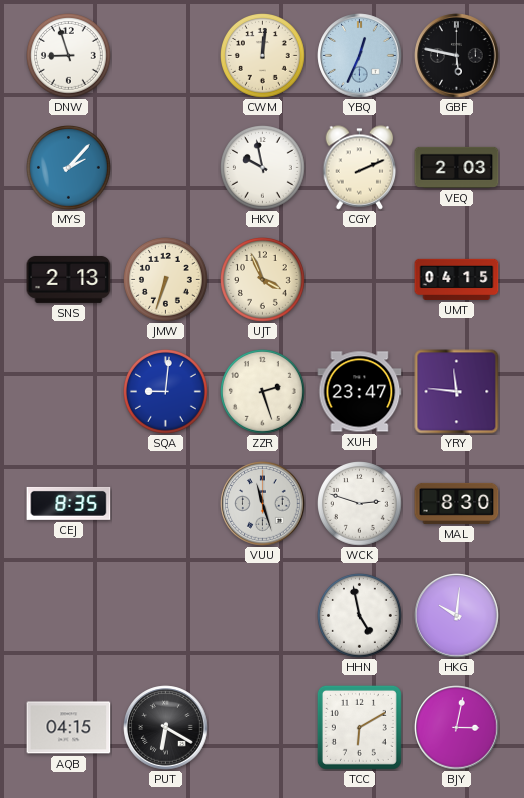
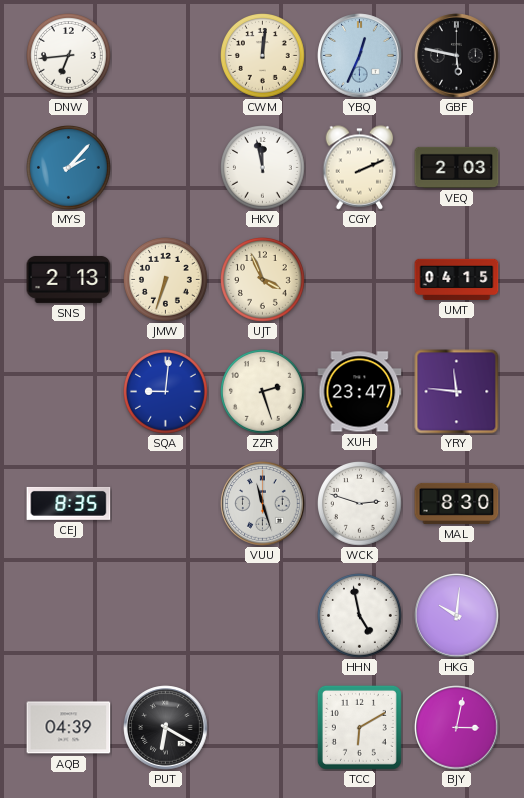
DNW: 8:57 -> 6:44 (69, 56)
HKV: 9:58 -> 11:58 (263, 168)
AQB: 04:15 -> 04:39 (69, 728)
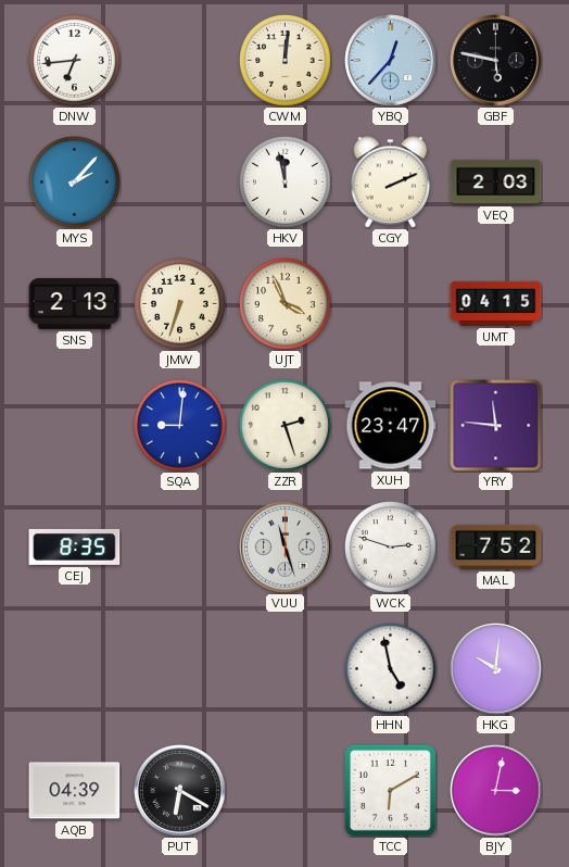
YBQ: 12:34 -> 12:37 (391, 61)
MAL: 8:30 -> 7:52 (496, 546)
